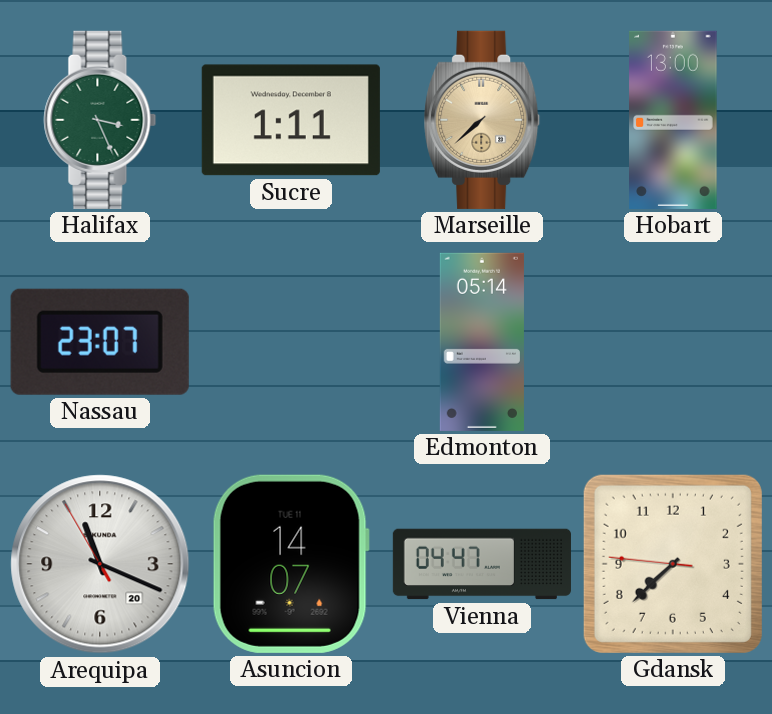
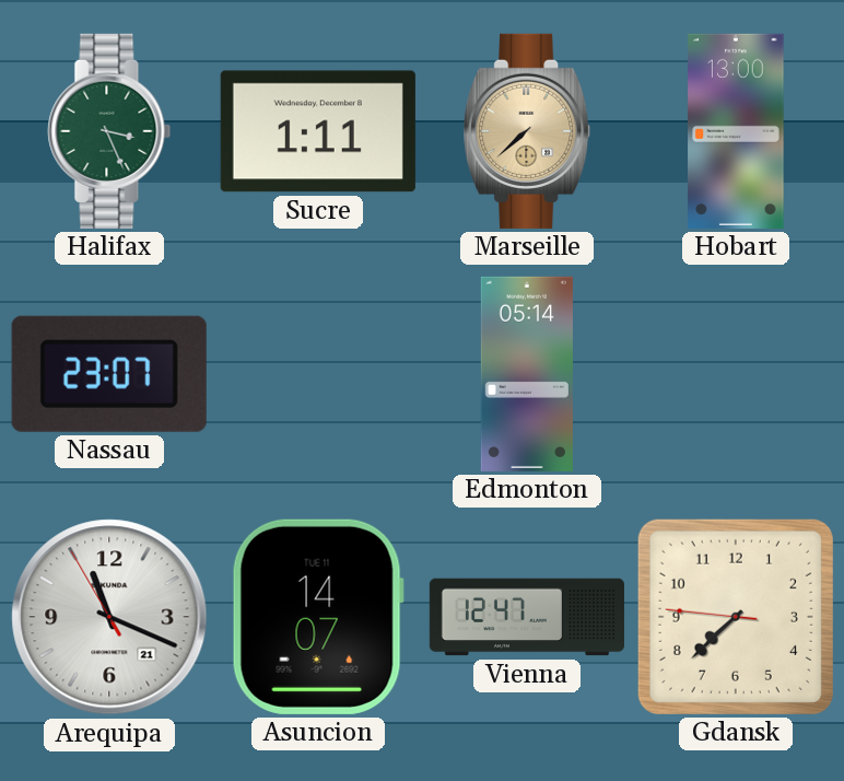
Arequipa date: 20 -> 21 (109, 617)
Vienna: 04:47 -> 12:47 (527, 617)
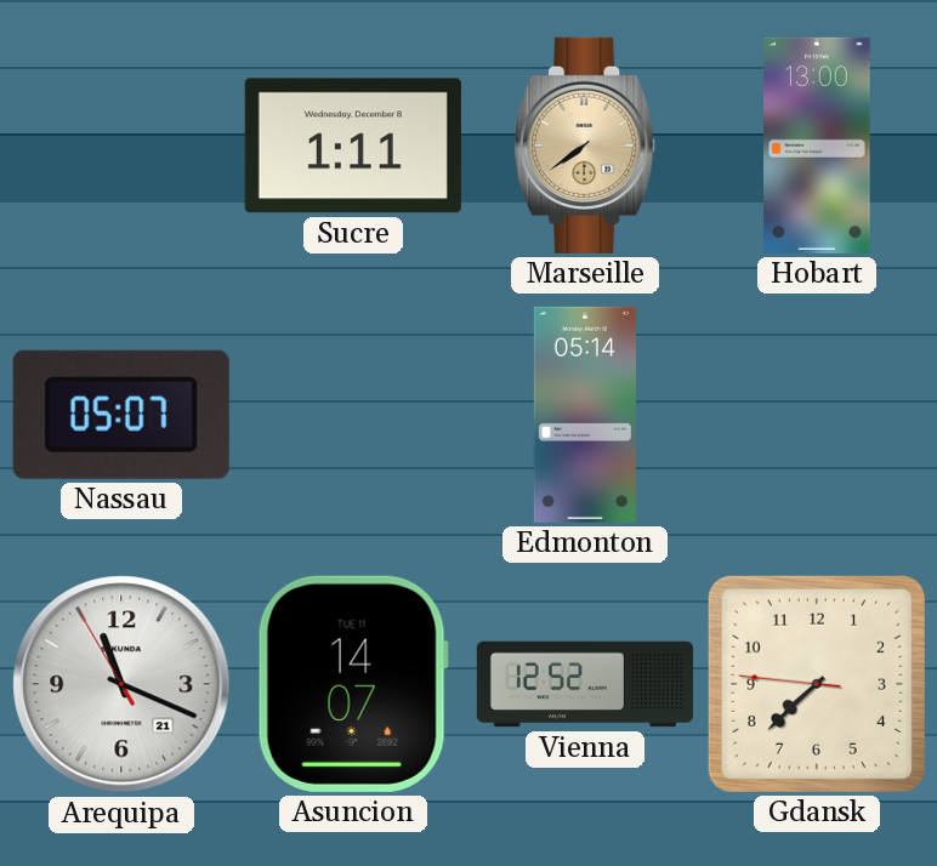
Halifax: 3:26 -> none (109, 131)
Marseille: 7:38 -> 7:39 (585, 146)
Nassau: 23:07 -> 05:07 (121, 415)
Vienna: 12:47 -> 12:52 (585, 684)
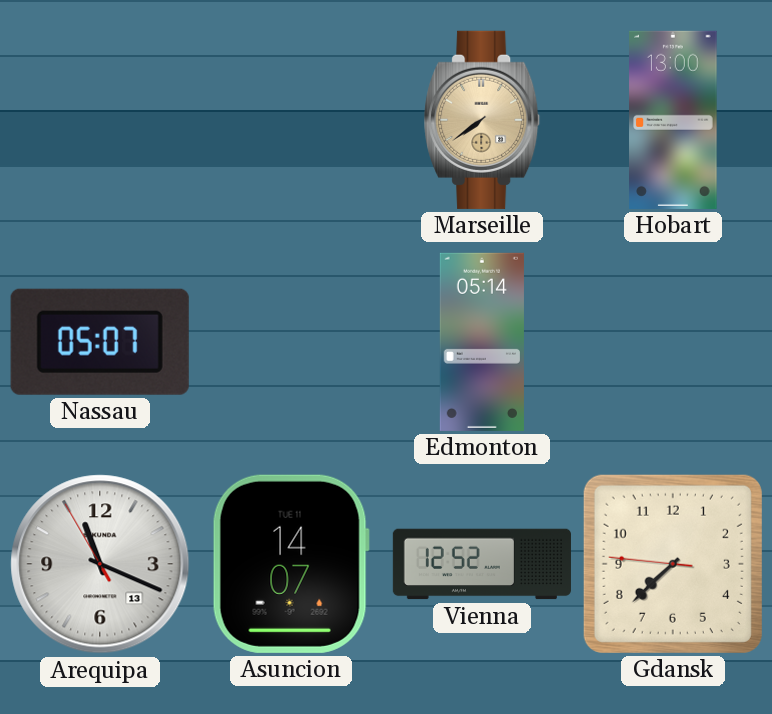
Sucre: 1:11 -> none (353, 146)
Arequipa date: 21 -> 13 (100, 564)
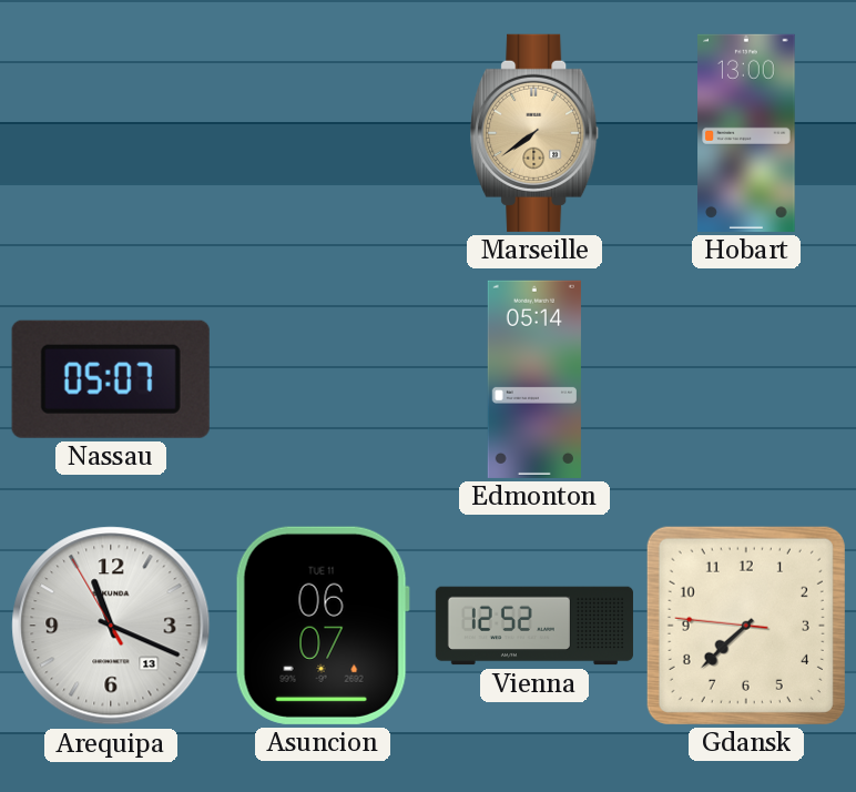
Asuncion: 14:07 -> 06:07 (323, 626)
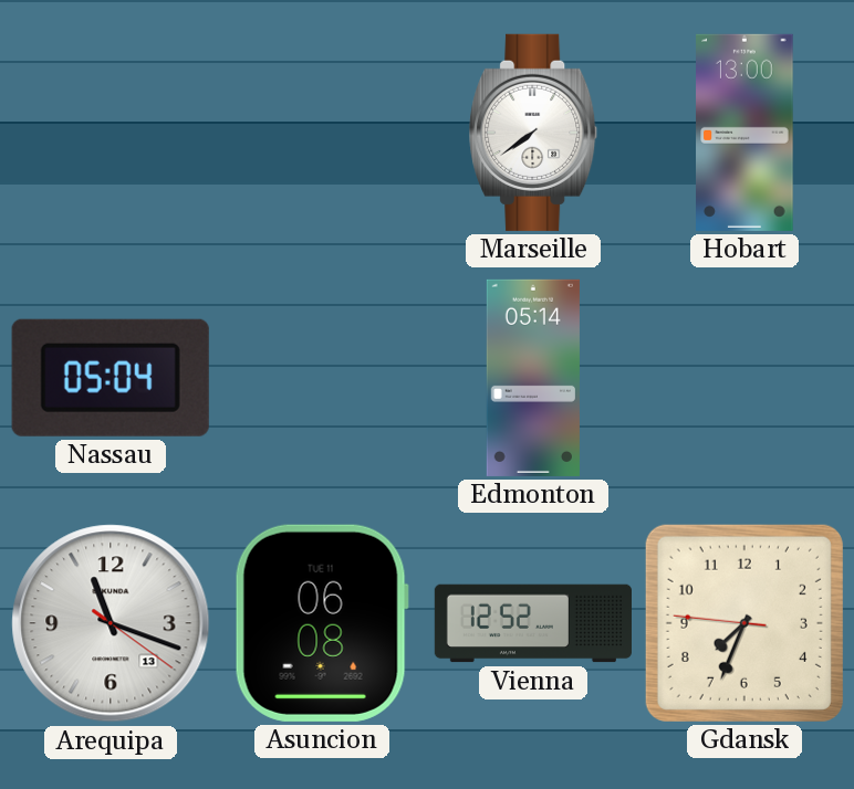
Marseille dial: champagne -> white (533, 133)
Nassau: 05:07 -> 05:04 (111, 378)
Arequipa: 11:18:55 -> 11:18:21 (111, 623)
Asuncion: 06:07 -> 06:08 (322, 623)
Gdansk: 7:37 -> 7:33 (744, 623)
